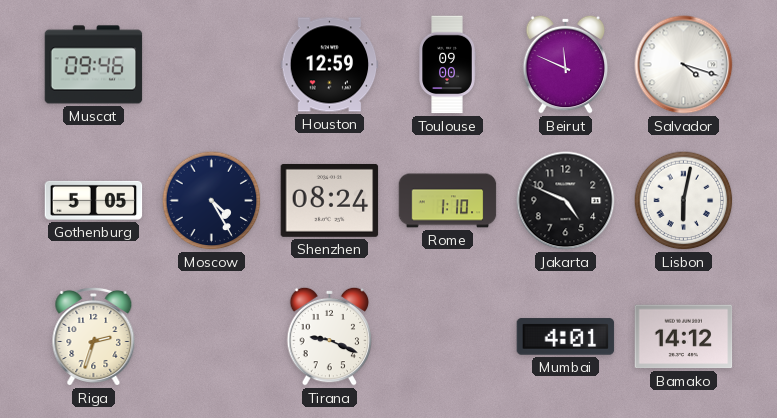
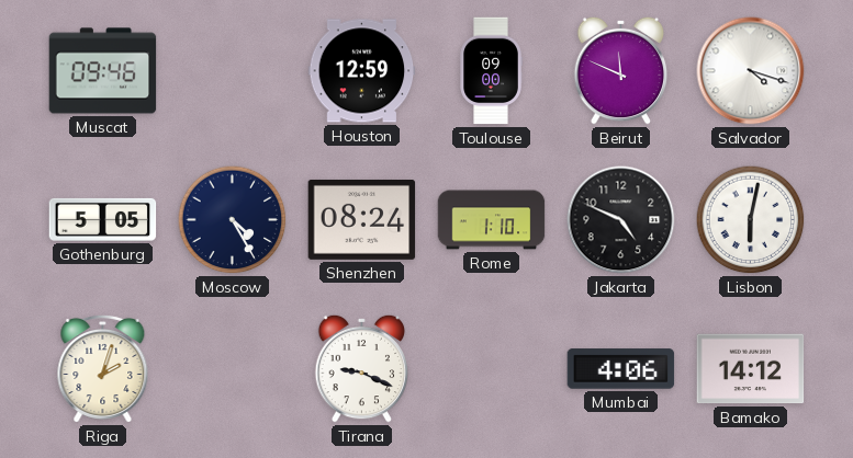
Riga: 2:33 -> 2:03 (103, 368)
Mumbai: 4:01 -> 4:06 (621, 369)
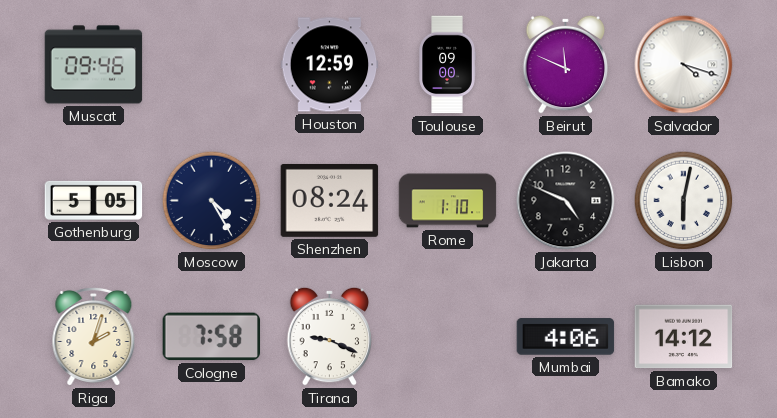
Cologne: none -> 7:58 (212, 337)
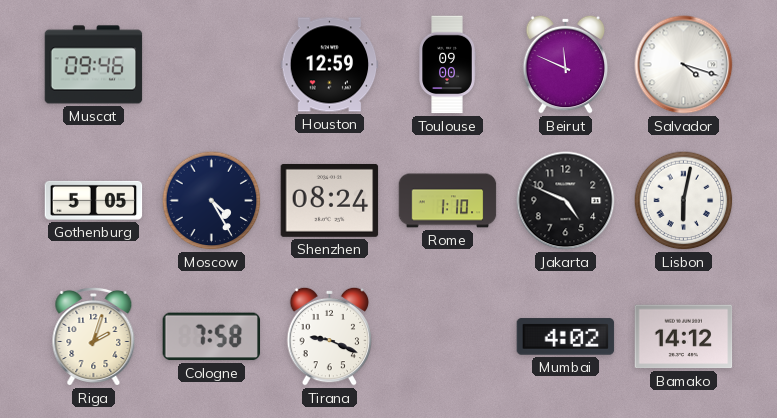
Mumbai: 4:06 -> 4:02 (566, 337)
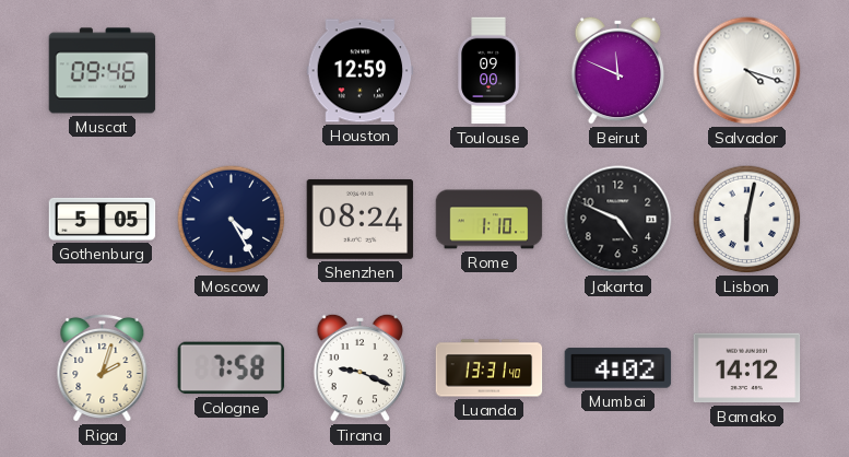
Luanda: none -> 13:31 (490, 368)
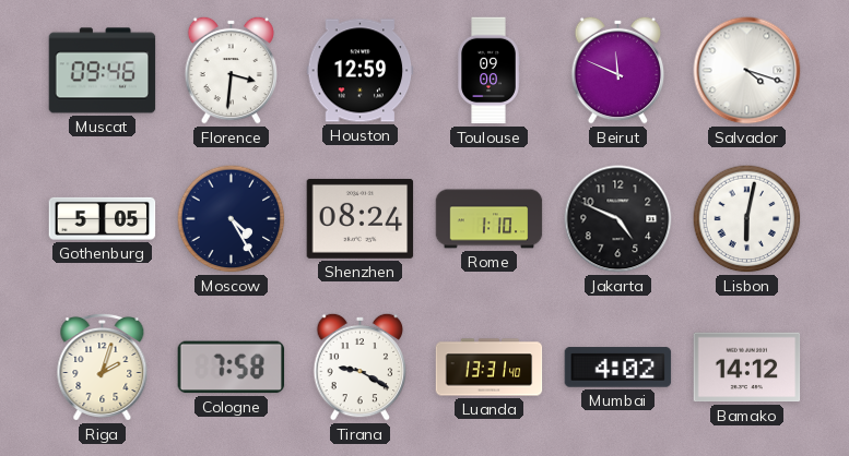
Florence: none -> 3:31 (232, 70)
Tirana: 9:19 -> 9:20 (361, 367)
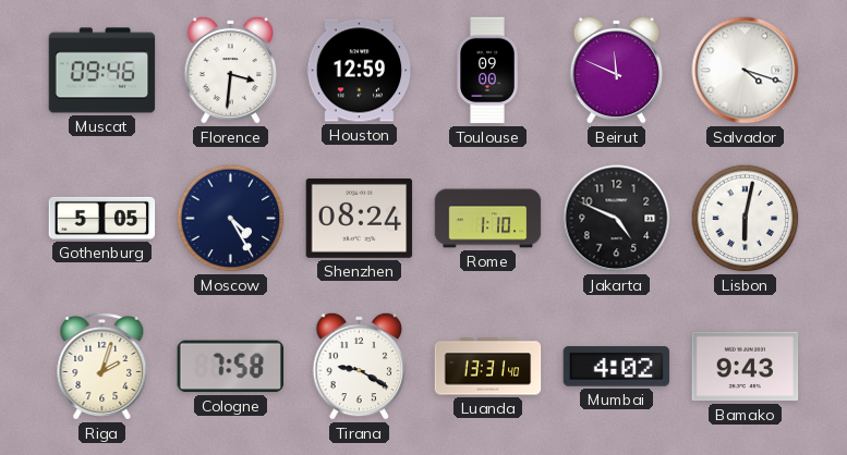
Bamako: 14:12 -> 9:43 (746, 367)
